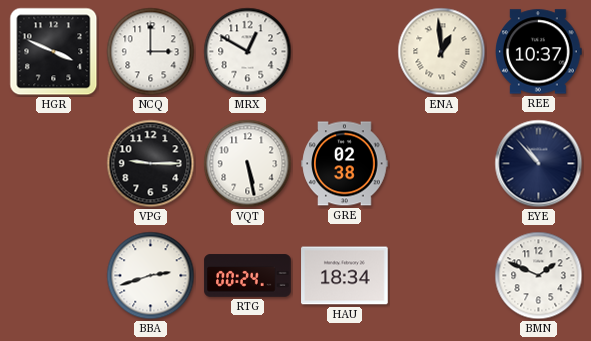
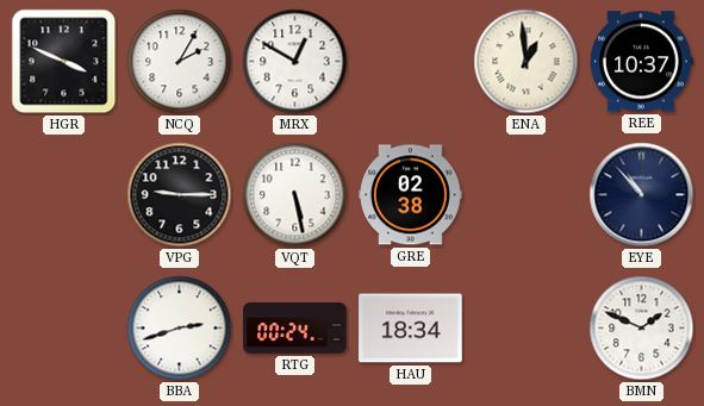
NCQ: 3:00 -> 2:05 (180, 62)
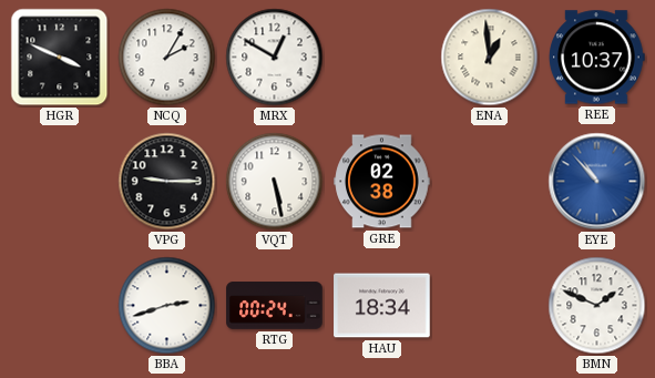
EYE dial: navy -> blue (597, 182)
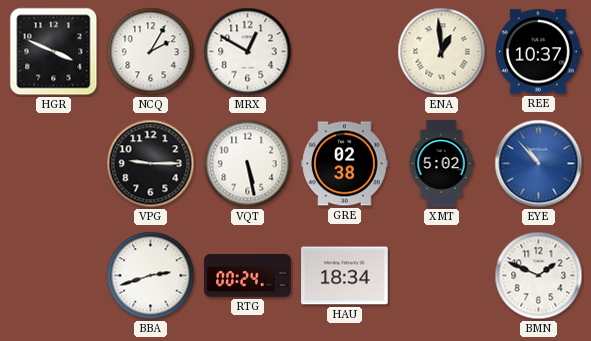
XMT: none -> 5:02 (441, 164)
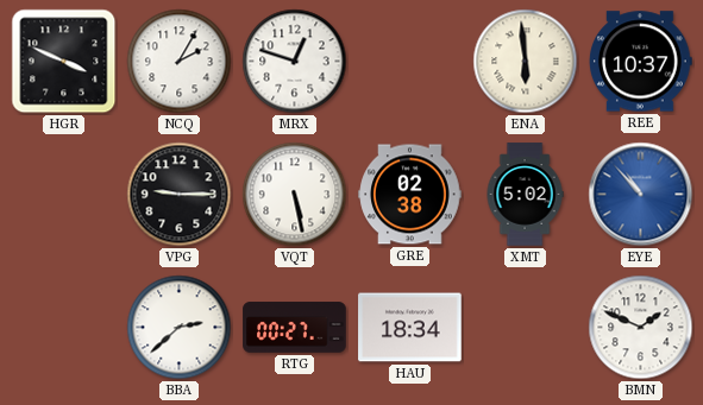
MRX: 12:50 -> 12:48 (295, 62)
ENA: 12:59 -> 5:59 (526, 62)
BBA: 2:42 -> 2:38 (180, 328)
RTG: 00:24 -> 00:27 (295, 328)
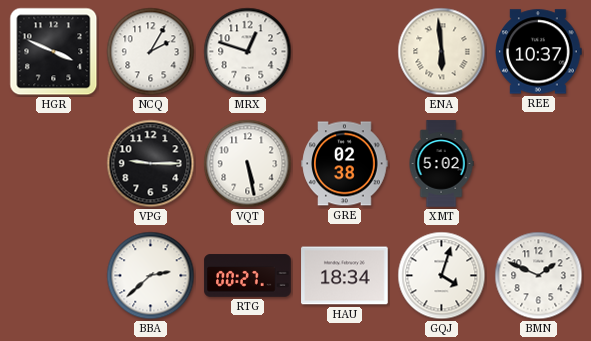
EYE: 10:53 -> none (641, 195)
GQJ: none -> 4:03 (442, 276)
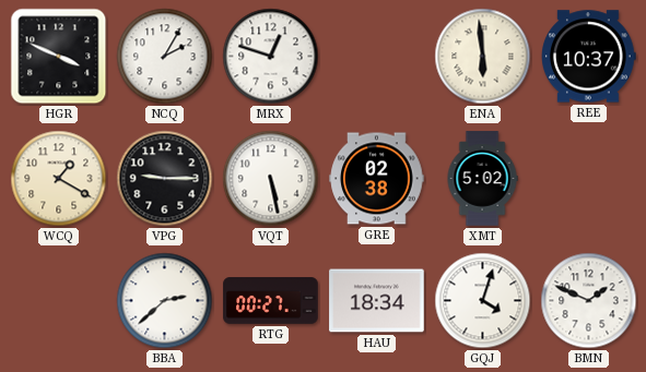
WCQ: none -> 1:20 (59, 179)
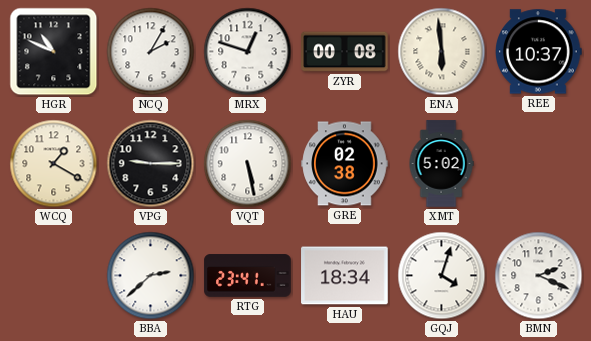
HGR: 3:49 -> 10:49 (54, 52)
ZYR: none -> 00:08 (345, 52)
RTG: 00:27 -> 23:41 (248, 276)
BMN: 1:49 -> 2:19 (539, 276)
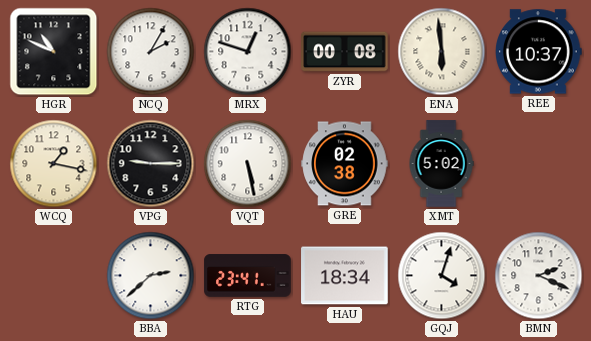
WCQ: 1:20 -> 1:17 (54, 164)
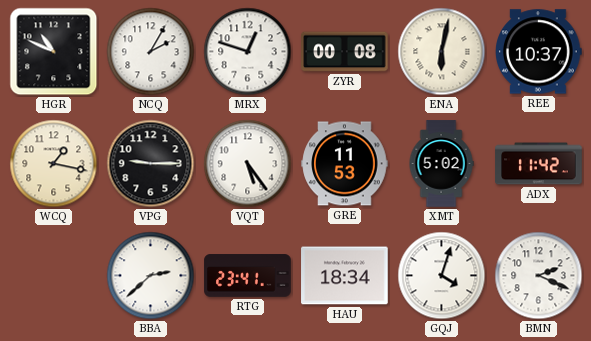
ENA: 5:59 -> 6:02 (442, 52)
VQT: 5:28 -> 5:24 (248, 164)
GRE: 02:38 -> 11:53 (345, 164)
ADX: none -> 11:42 (539, 164)
